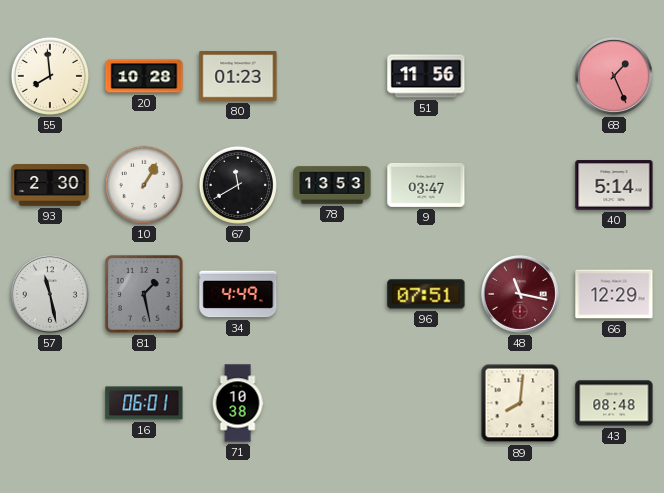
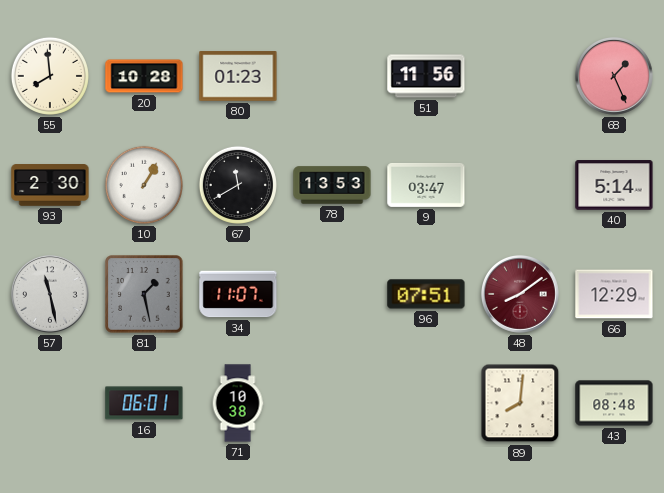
34: 4:49 -> 11:07 (238, 294)
48: 11:17 -> 8:09 (520, 294)
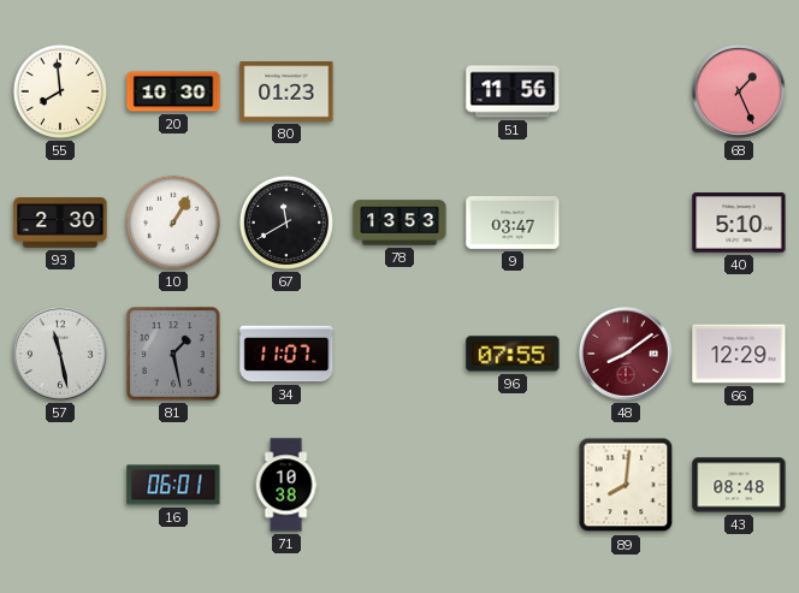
20: 10:28 -> 10:30 (173, 91)
40: 5:14 -> 5:10 (739, 223)
96: 07:51 -> 07:55 (513, 354)
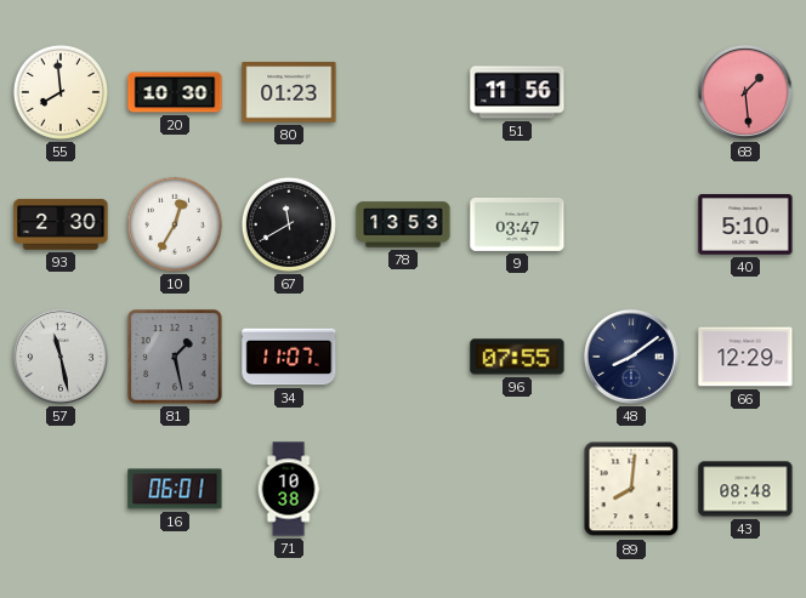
68: 1:26 -> 1:29 (745, 92)
10: 1:05 -> 12:35 (175, 224)
48 dial: burgundy -> navy (631, 357)
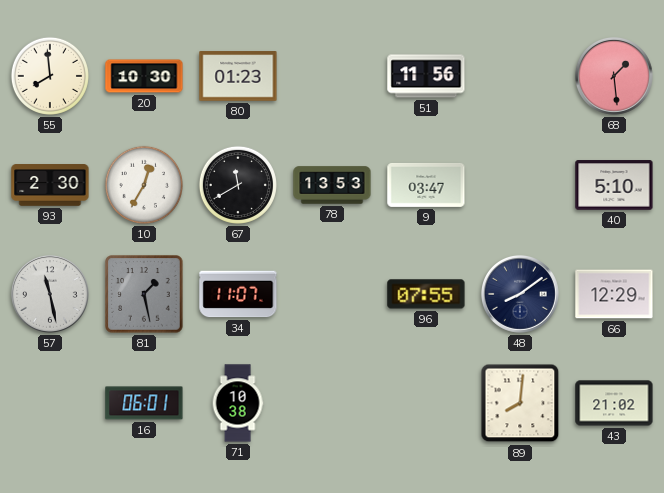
43: 08:48 -> 21:02 (614, 403)
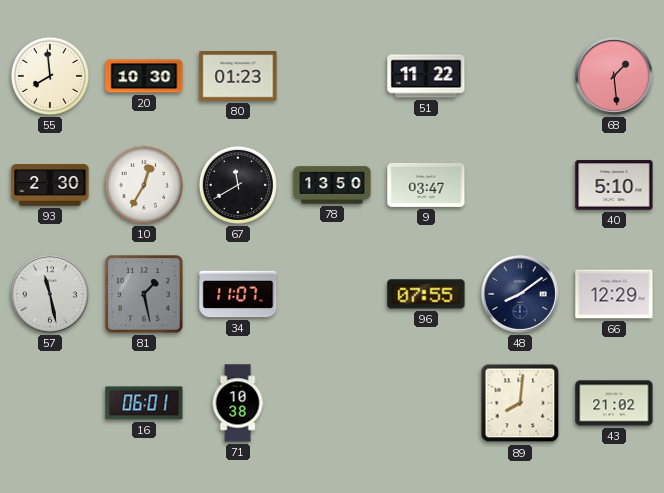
51: 11:56 -> 11:22 (426, 76)
78: 13:53 -> 13:50 (332, 185)
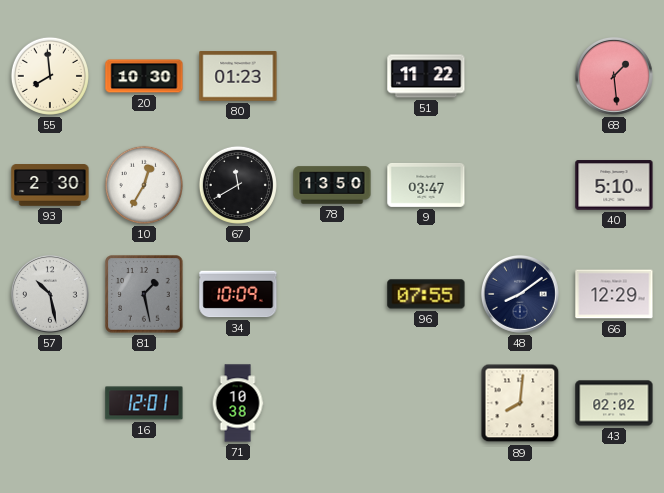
57: 11:28 -> 10:28 (50, 294)
34: 11:07 -> 10:09 (238, 294)
16: 06:01 -> 12:01 (144, 403)
43: 21:02 -> 02:02 (614, 403)
